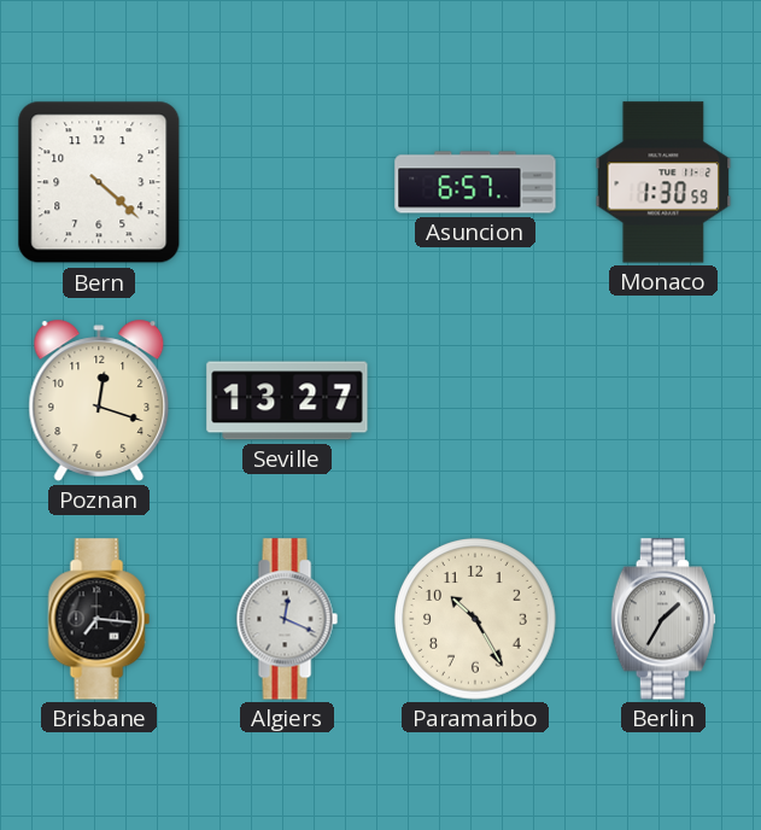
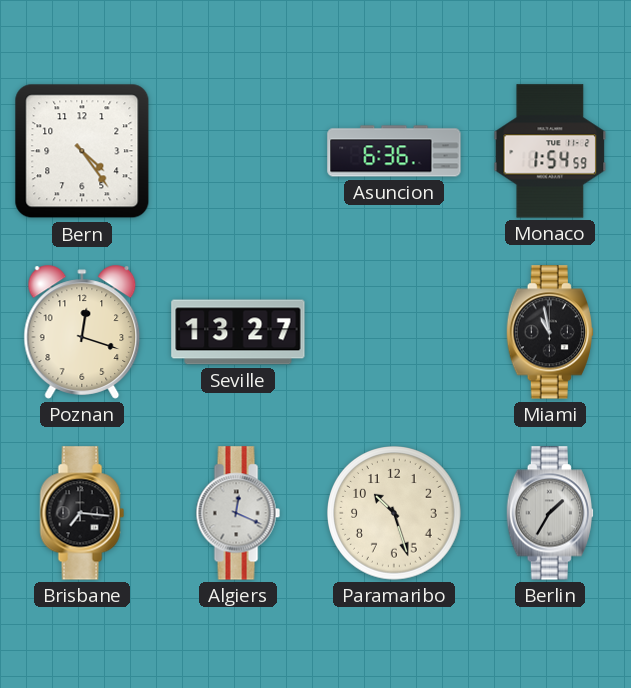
Bern: 4:22 -> 4:24 (82, 151)
Asuncion: 6:57 -> 6:36 (394, 151)
Monaco: 1:30 -> 1:54 (550, 151)
Miami: none -> 10:58 (550, 332)
Paramaribo: 10:25 -> 10:27 (395, 514)
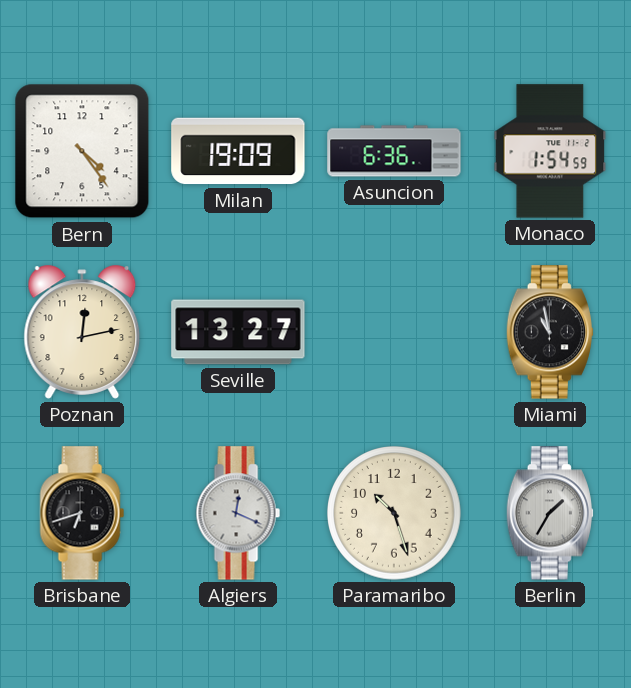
Milan: none -> 19:09 (238, 151)
Poznan: 12:18 -> 12:13 (82, 332)
Brisbane: 7:16 -> 6:42 (82, 513)
